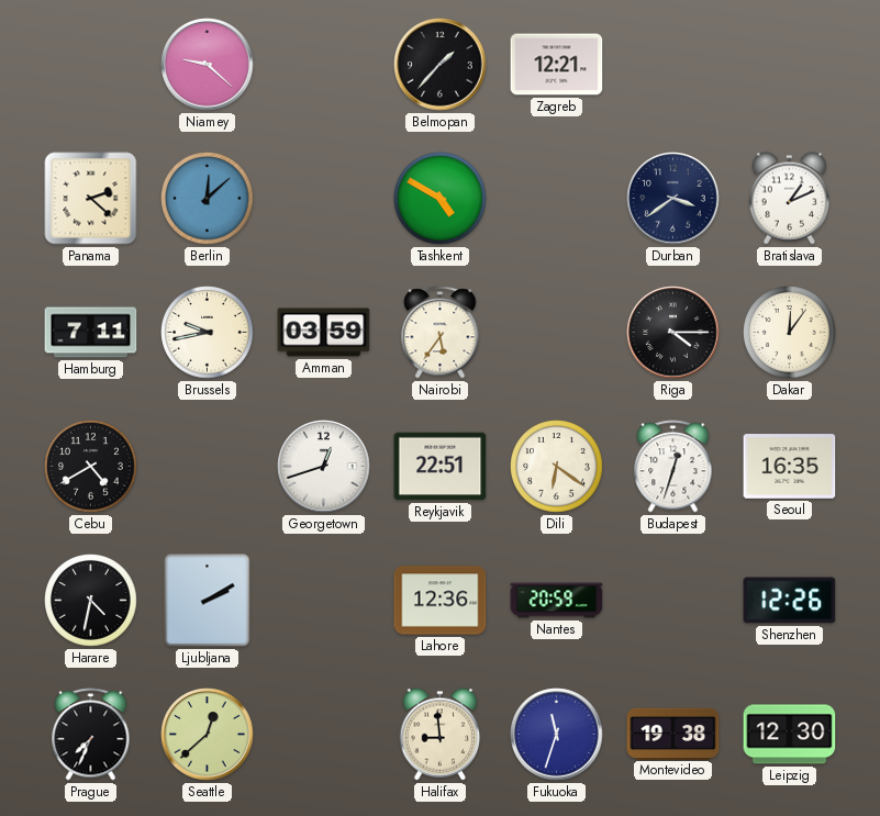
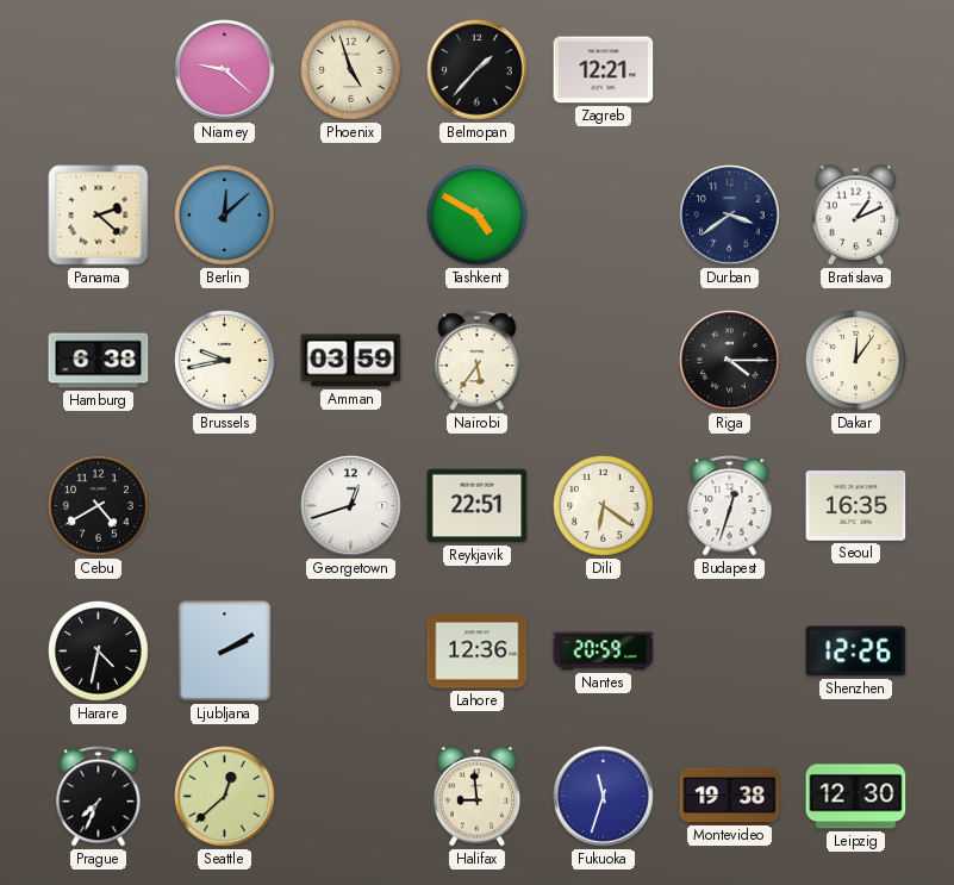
Phoenix: none -> 4:57 (351, 70)
Hamburg: 7:11 -> 6:38 (99, 361)
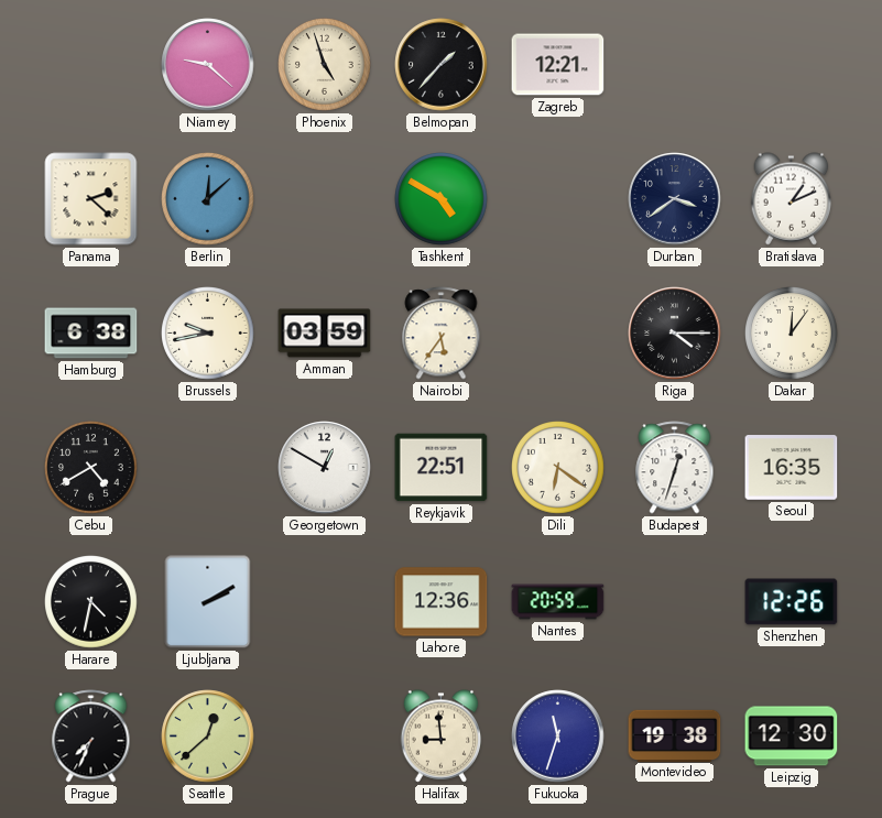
Georgetown: 12:42 -> 12:50 (325, 468)
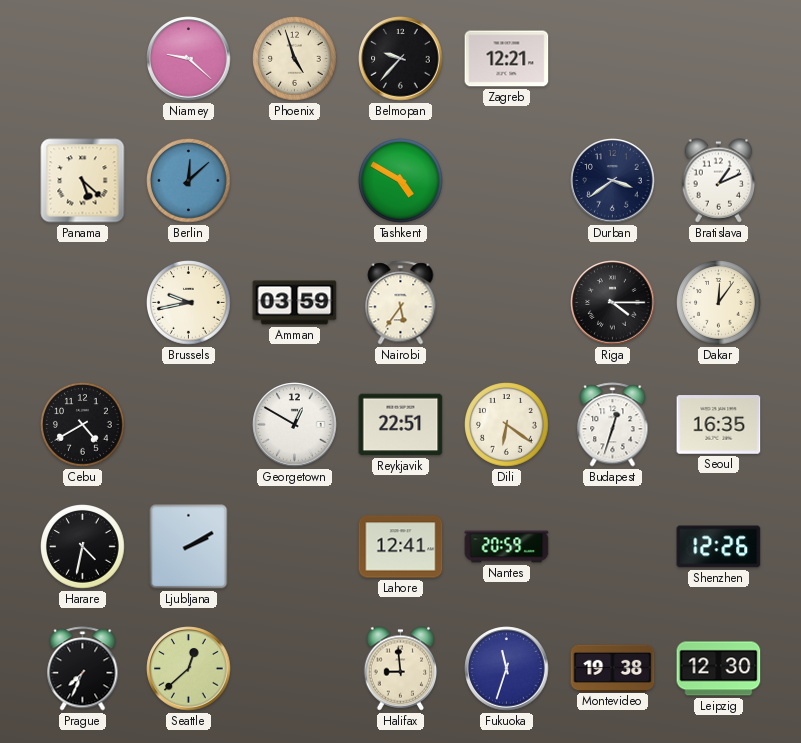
Belmopan: 1:37 -> 9:37 (401, 59)
Panama: 2:22 -> 5:22 (83, 181)
Hamburg: 6:38 -> none (91, 334)
Lahore: 12:36 -> 12:41 (401, 547)
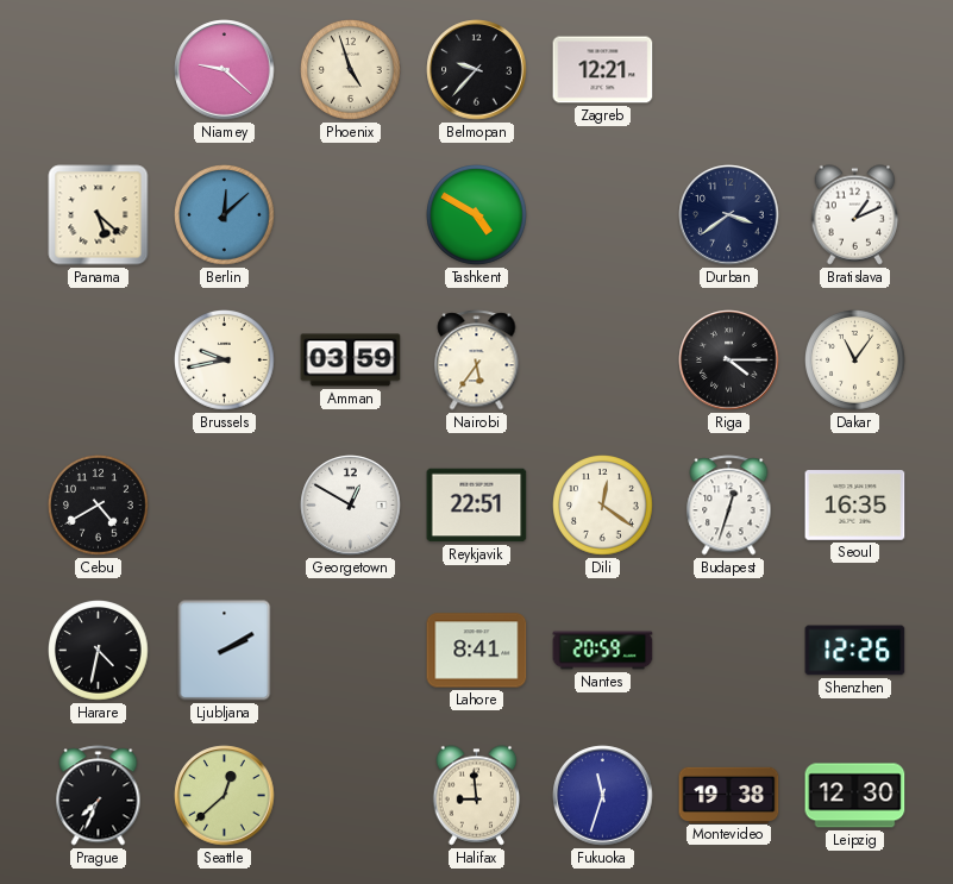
Dakar: 12:06 -> 11:06 (855, 361)
Dili: 6:21 -> 12:21 (603, 506)
Lahore: 12:41 -> 8:41 (477, 651)
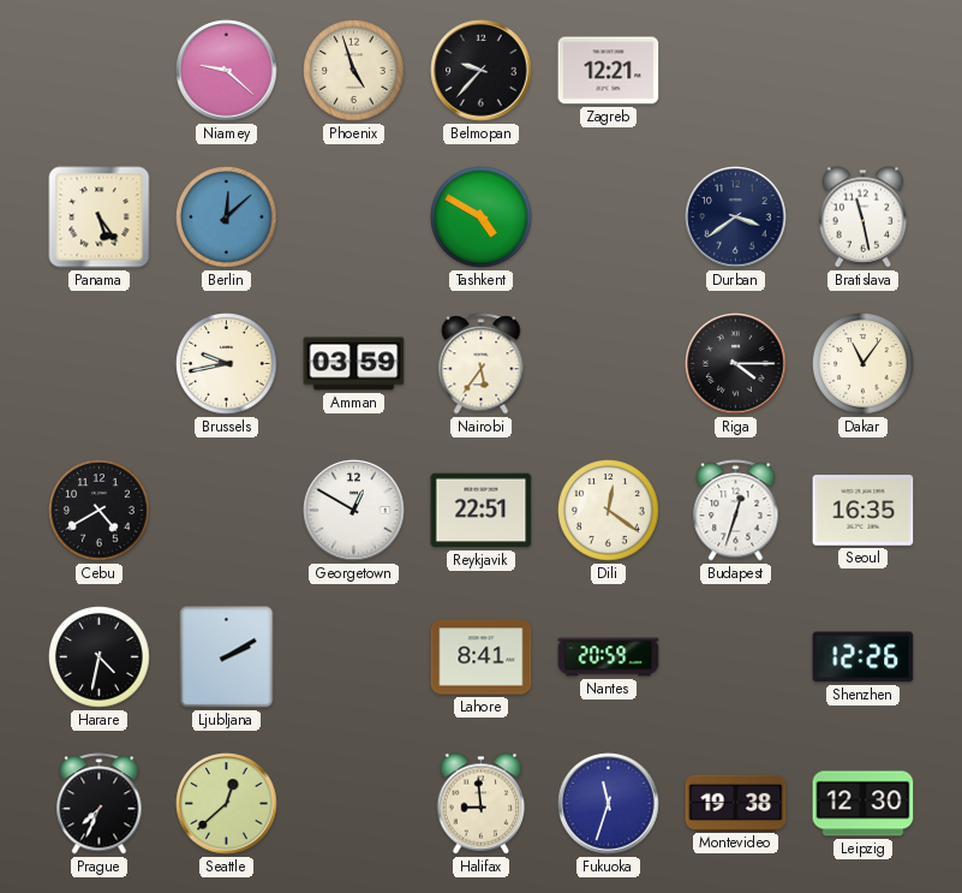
Panama: 5:22 -> 5:24 (100, 218)
Bratislava: 1:11 -> 11:28 (864, 218)
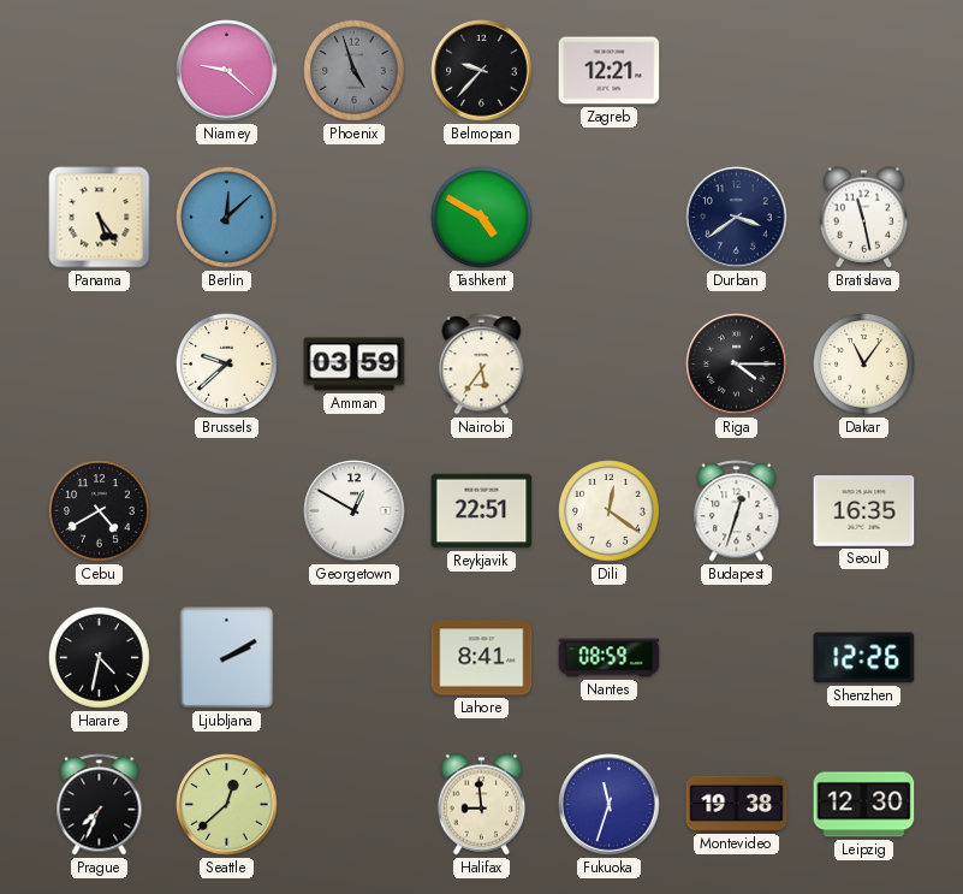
Phoenix dial: cream -> grey (355, 71)
Brussels: 9:43 -> 9:38 (227, 365)
Nantes: 20:59 -> 08:59 (610, 658)
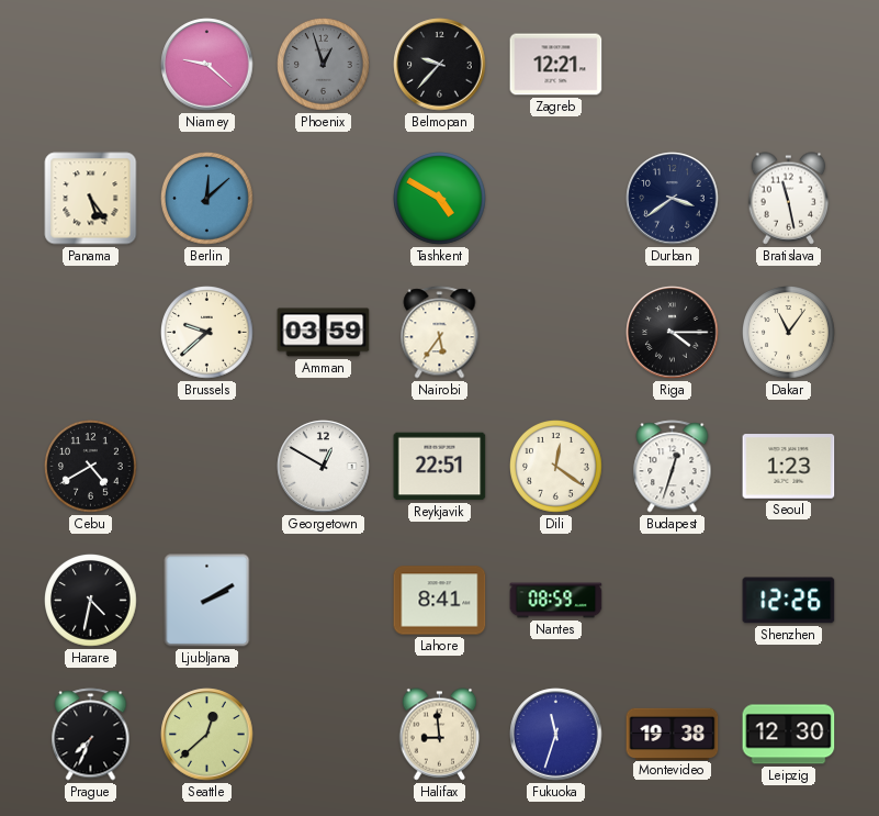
Phoenix: 4:57 -> 12:57 (324, 65)
Seoul: 16:35 -> 1:23 (789, 467)
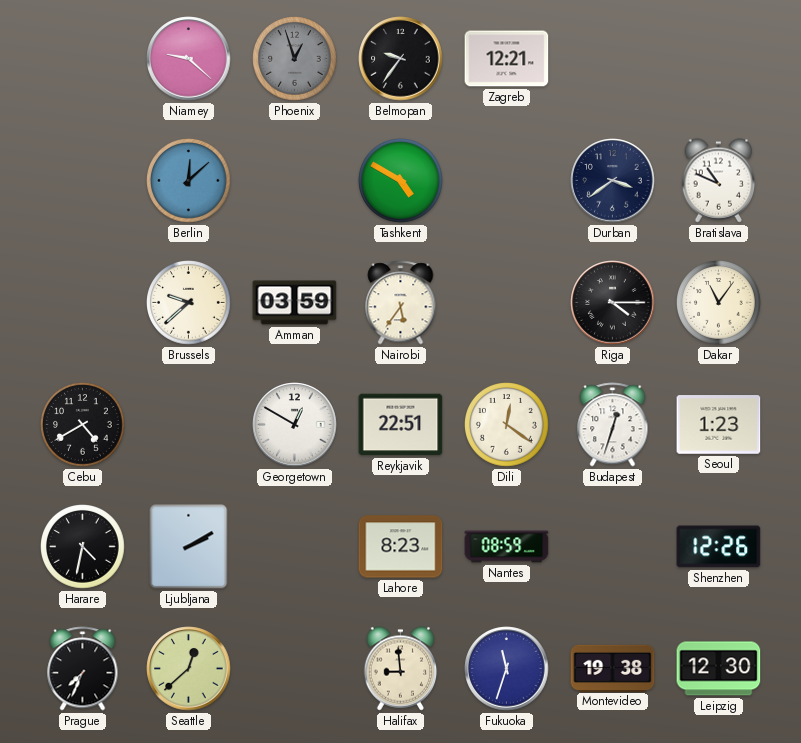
Belmopan: 9:37 -> 9:36 (401, 59)
Panama: 5:24 -> none (91, 199)
Bratislava: 11:28 -> 10:49 (719, 181)
Lahore: 8:41 -> 8:23 (401, 547)
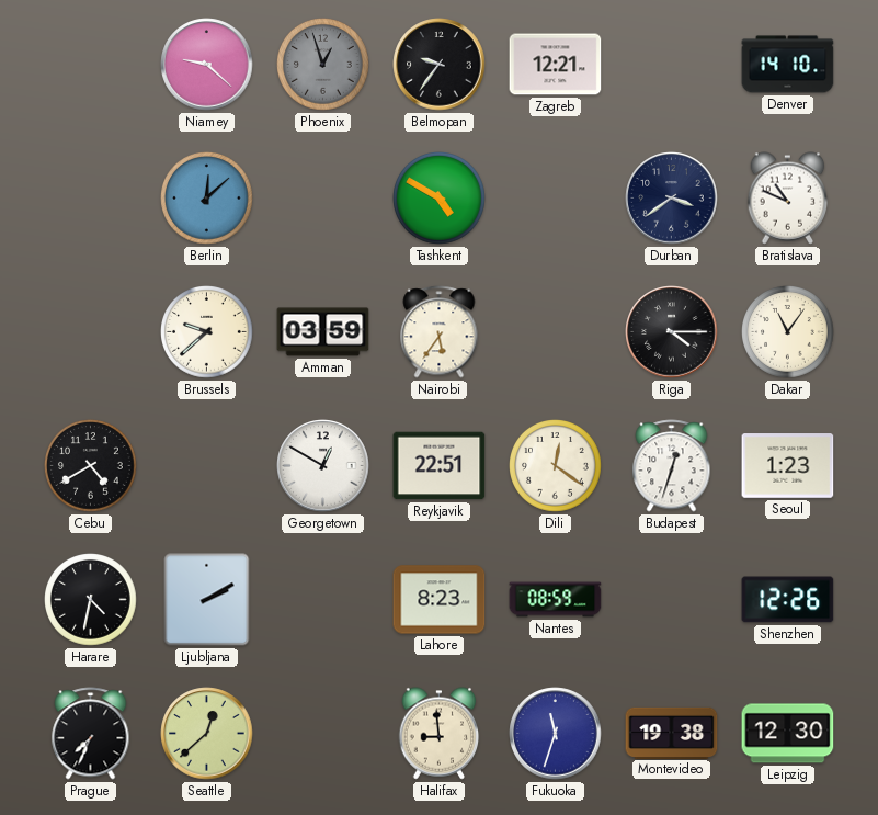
Denver: none -> 14:10 (788, 65)
